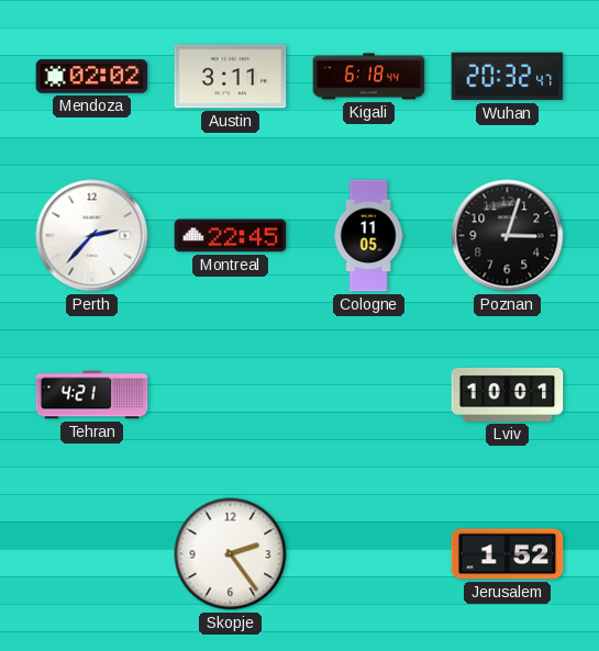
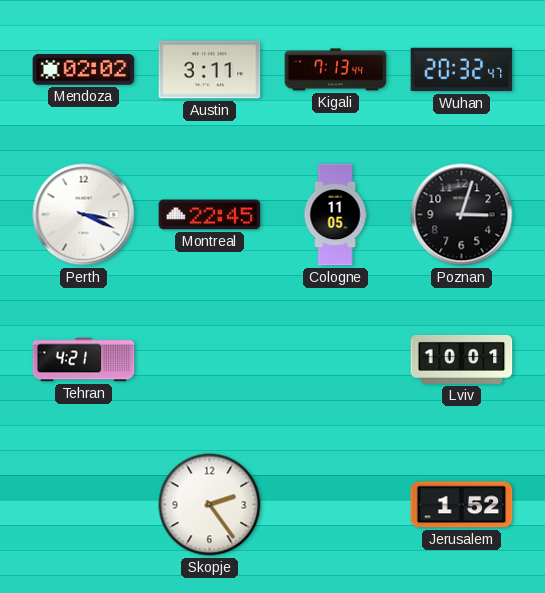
Kigali: 6:18 -> 7:13 (336, 70)
Perth: 2:37 -> 3:19 (84, 215)
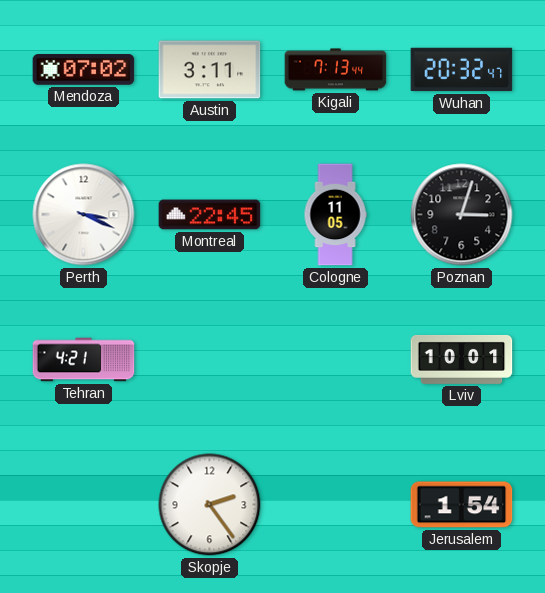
Mendoza: 02:02 -> 07:02 (84, 70)
Jerusalem: 1:52 -> 1:54 (462, 505)
